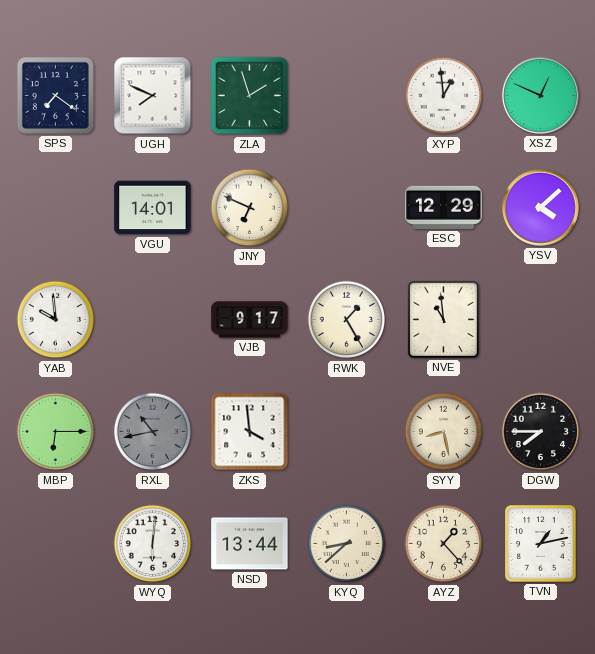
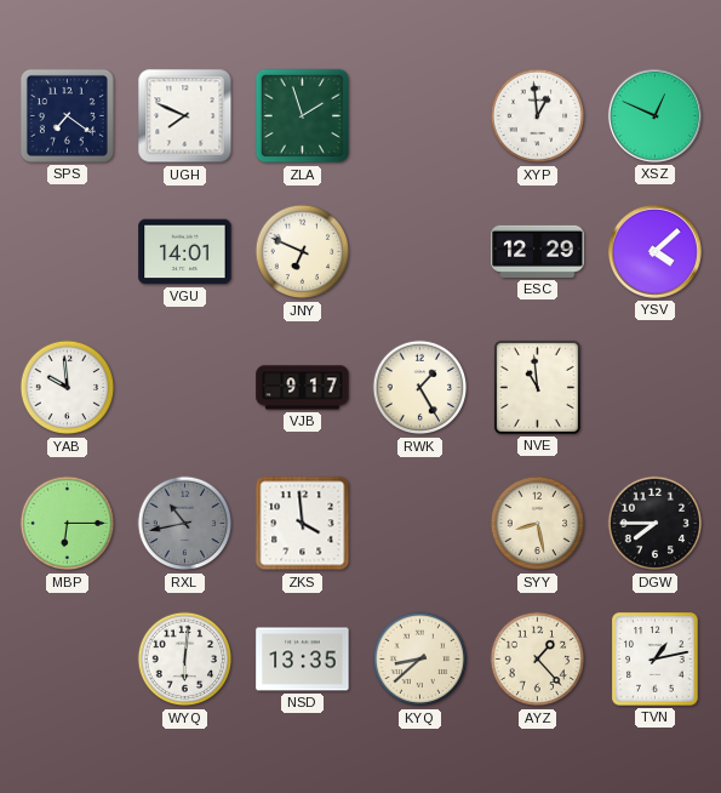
NSD: 13:44 -> 13:35 (303, 660)
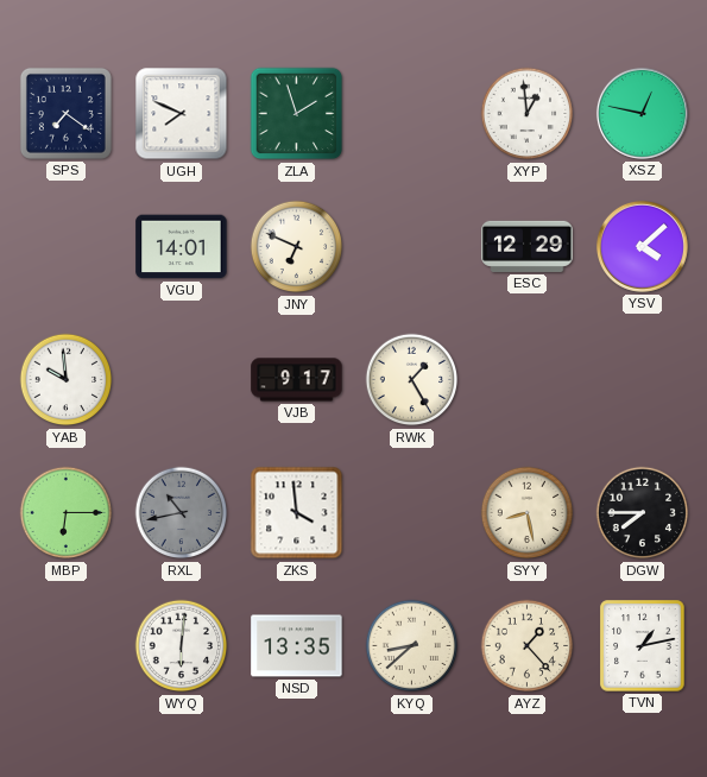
XSZ: 12:49 -> 12:47 (642, 113)
NVE: 10:59 -> none (537, 387)
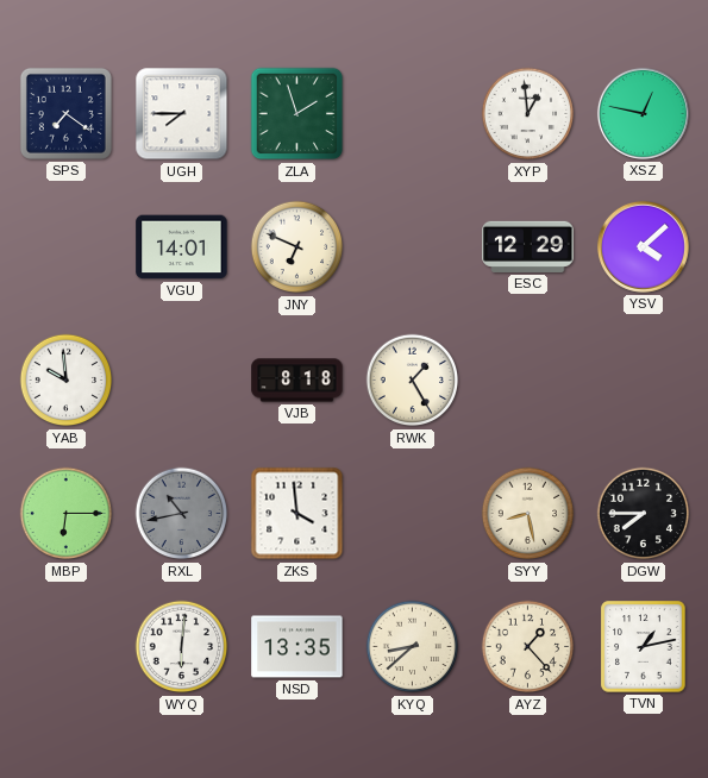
UGH: 7:49 -> 7:45 (182, 114)
VJB: 9:17 -> 8:18 (297, 381)
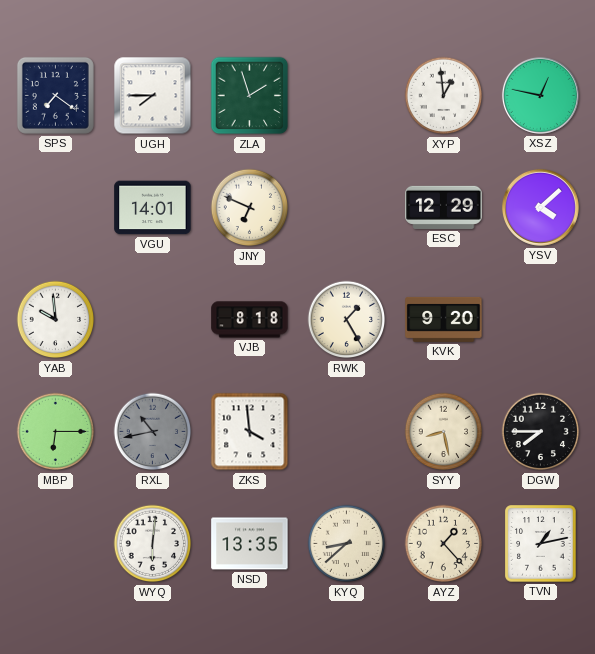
KVK: none -> 9:20 (444, 319)
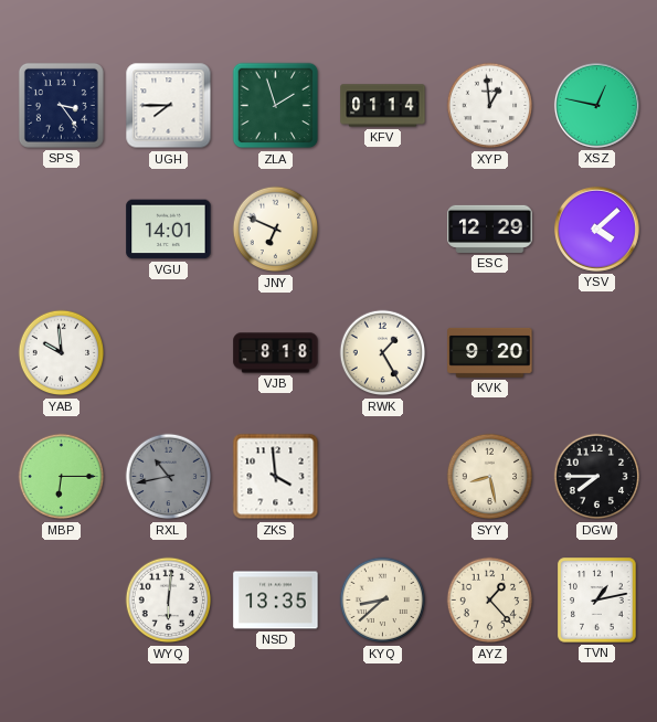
SPS: 7:21 -> 3:24 (61, 105)
KFV: none -> 01:14 (383, 106)
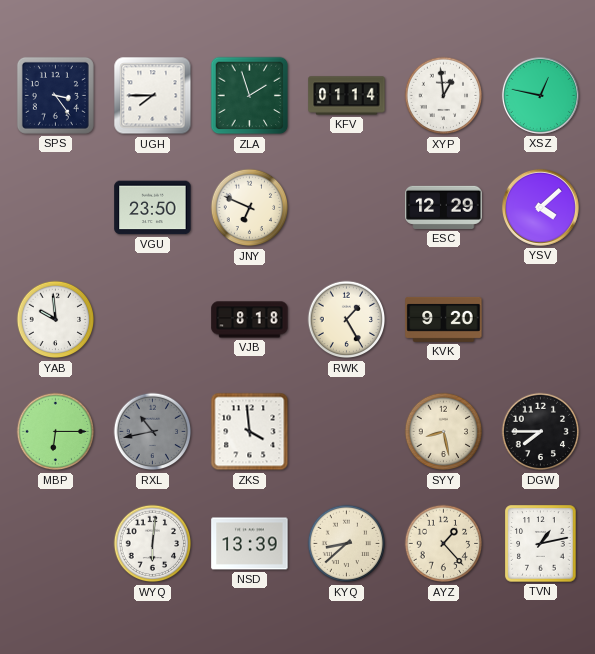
VGU: 14:01 -> 23:50 (153, 208)
NSD: 13:35 -> 13:39 (250, 544)
